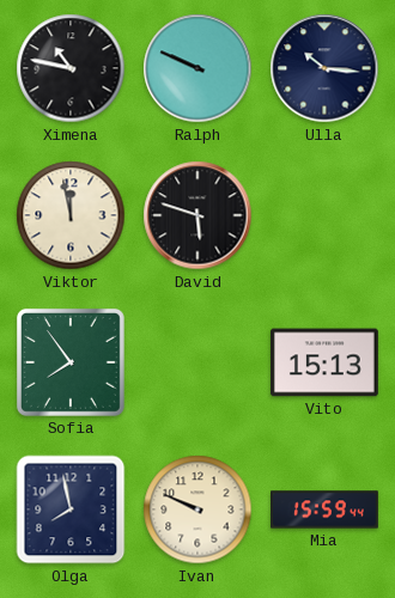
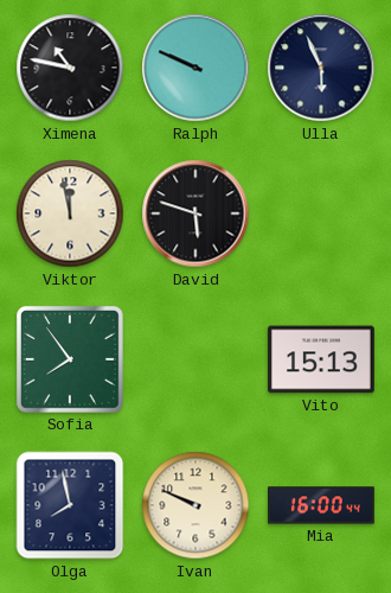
Ulla: 10:16 -> 5:56 (321, 68)
Mia: 15:59 -> 16:00 (322, 505)
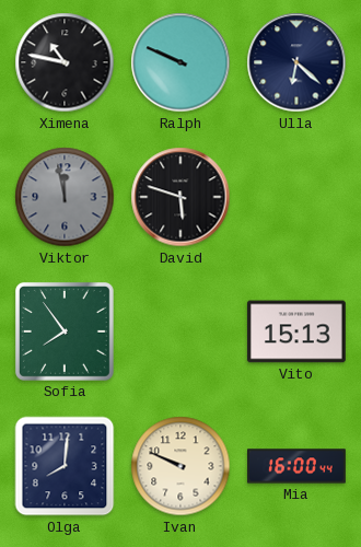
Ulla: 5:56 -> 6:22 (296, 62)
Viktor dial: cream -> grey (65, 197)
Olga: 7:58 -> 8:01 (65, 466)
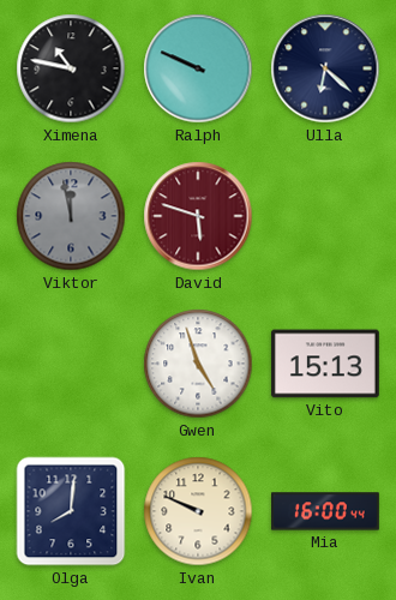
David dial: black -> burgundy (198, 216)
Sofia: 7:54 -> none (65, 331)
Gwen: none -> 4:57 (198, 364)
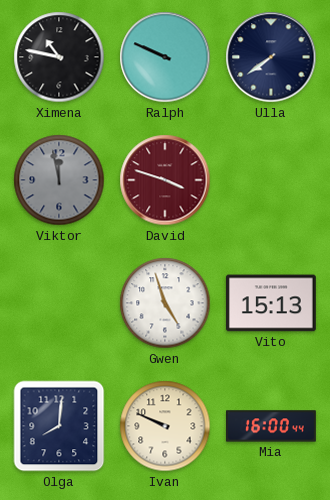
Ulla: 6:22 -> 7:39 (271, 57)
David: 5:48 -> 3:48 (165, 180)
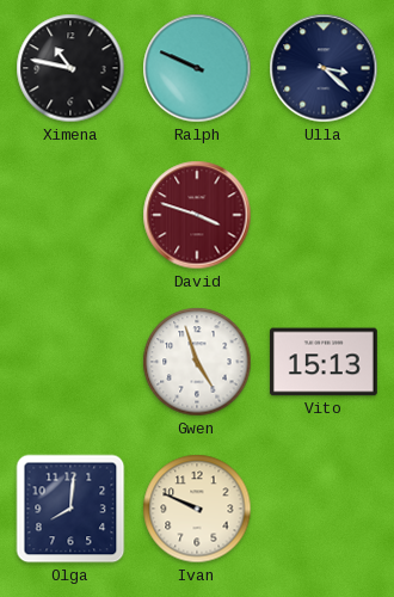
Ulla: 7:39 -> 3:22 (324, 68)
Viktor: 11:58 -> none (59, 180)
Mia: 16:00 -> none (272, 426)
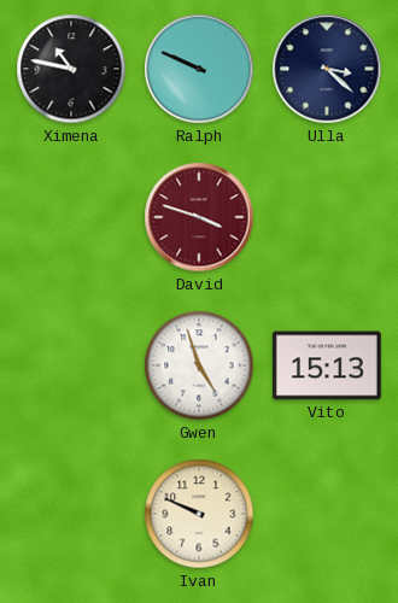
Olga: 8:01 -> none (70, 509)
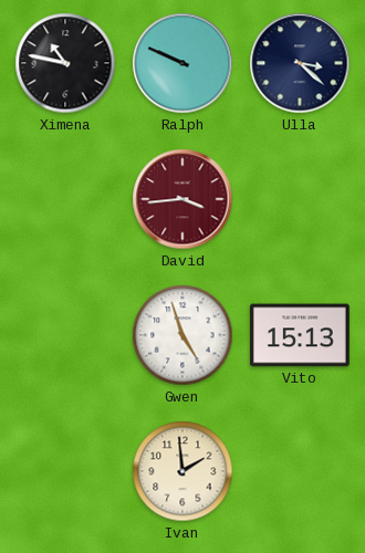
David: 3:48 -> 3:44 (182, 199)
Ivan: 9:49 -> 1:59 (182, 471)
